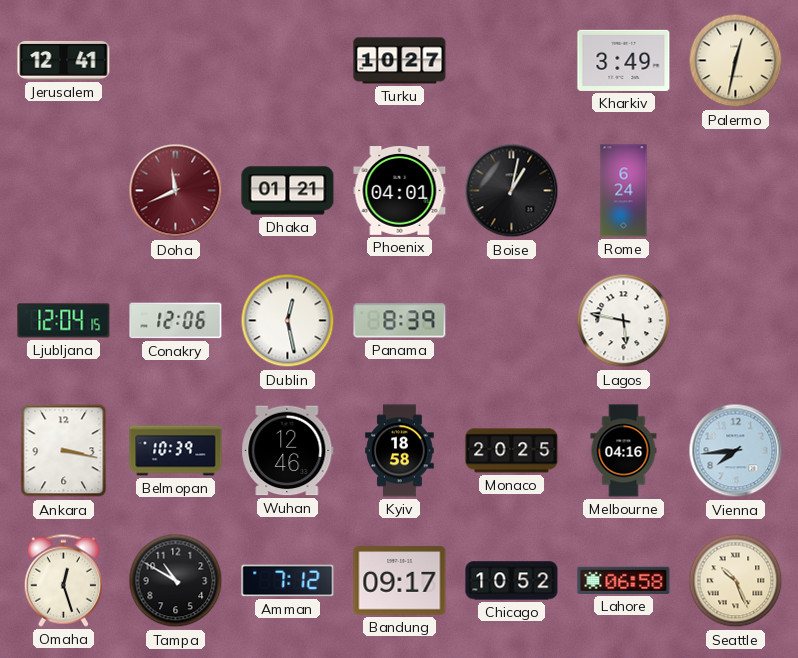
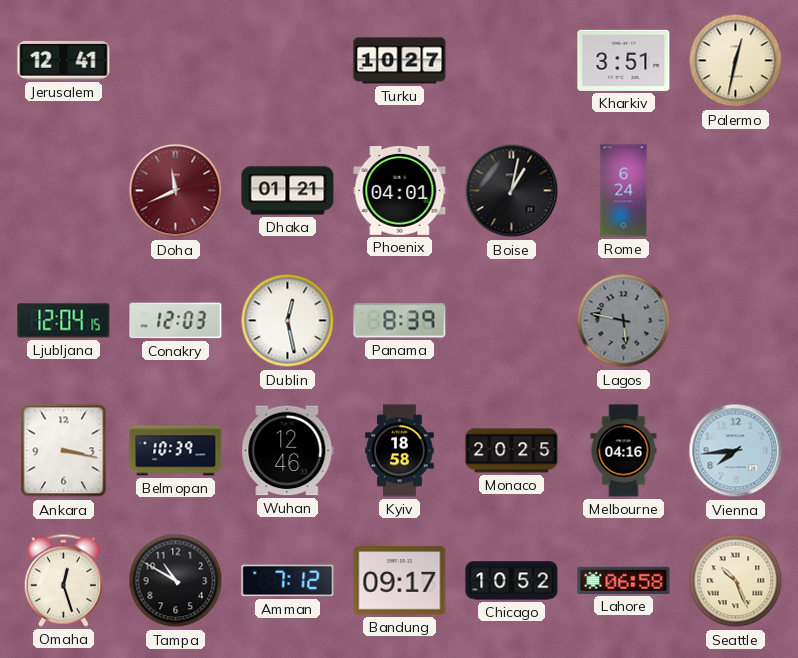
Kharkiv: 3:49 -> 3:51 (624, 60)
Conakry: 12:06 -> 12:03 (176, 321)
Lagos dial: white -> grey (624, 321)
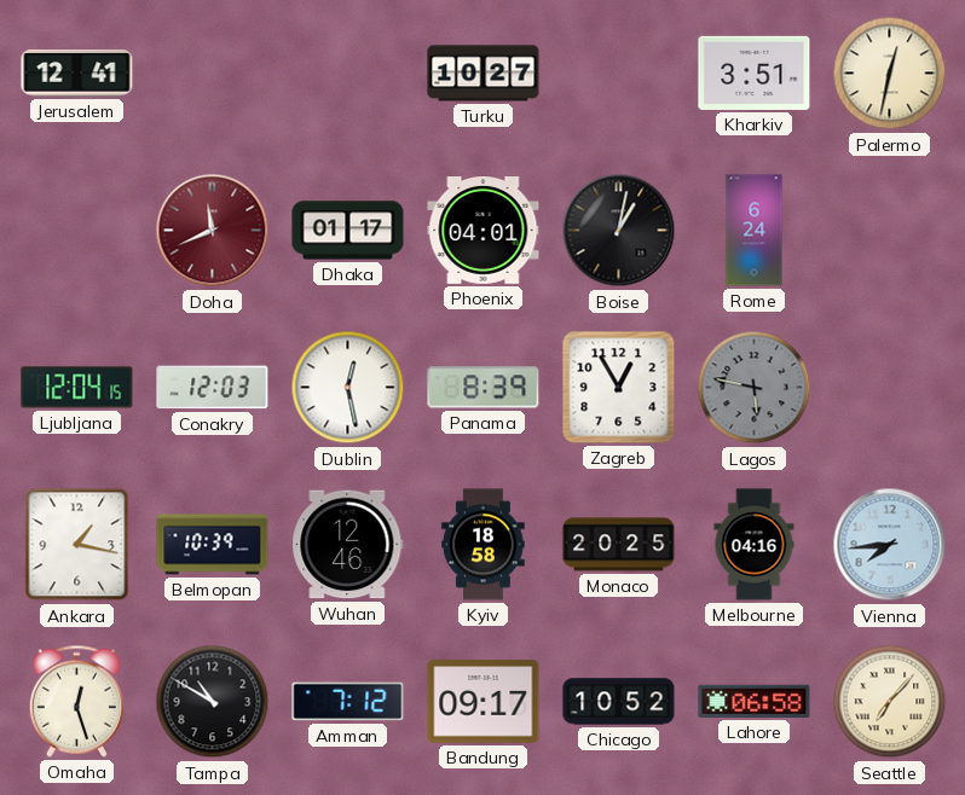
Dhaka: 01:21 -> 01:17 (348, 231)
Zagreb: none -> 12:55 (619, 388)
Ankara: 3:17 -> 1:17 (77, 545)
Seattle: 10:26 -> 7:07 (890, 702)
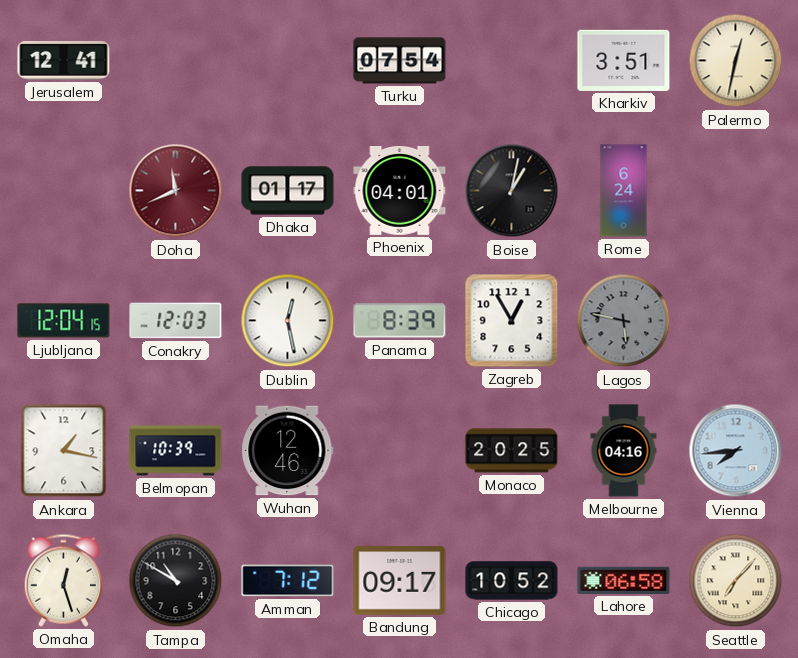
Turku: 10:27 -> 07:54 (400, 61)
Kyiv: 18:58 -> none (484, 545)
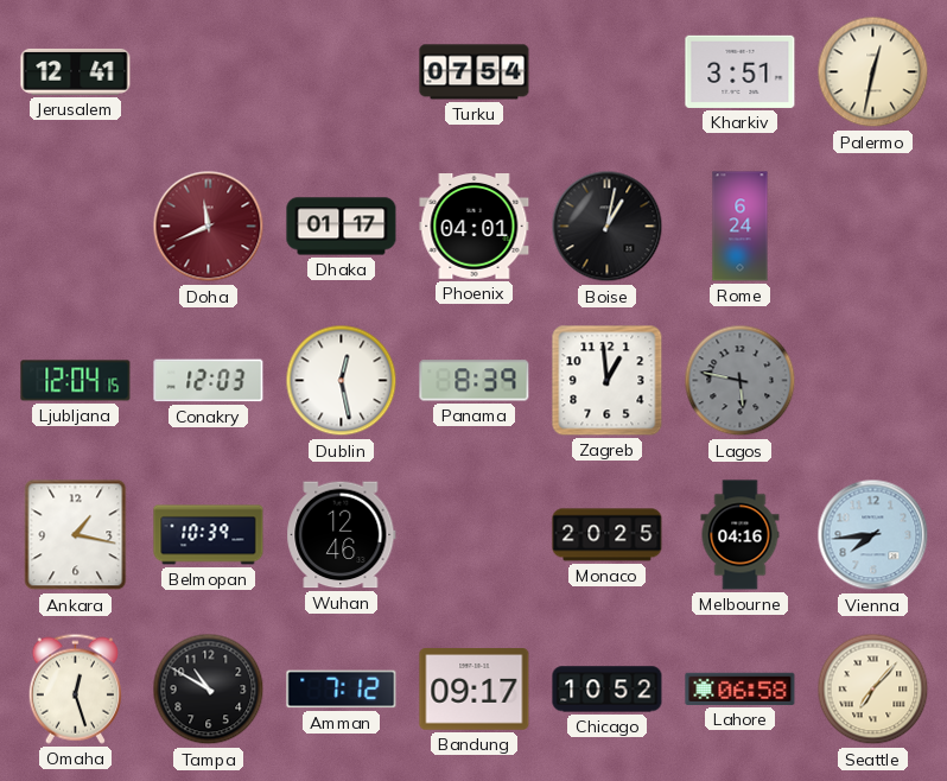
Zagreb: 12:55 -> 12:59 (608, 381)
